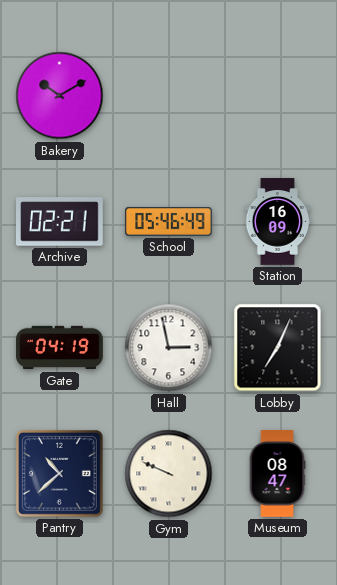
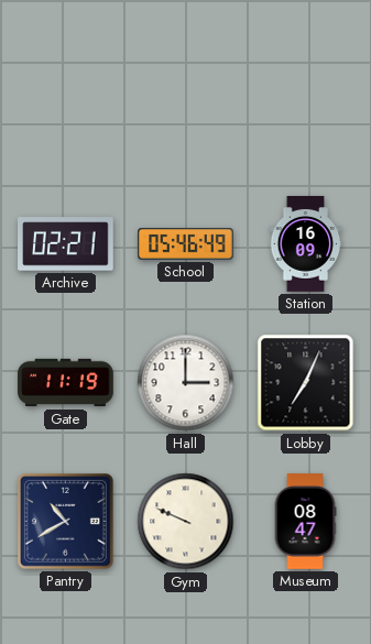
Bakery: 10:10 -> none (60, 96)
Gate: 04:19 -> 11:19 (66, 383)
Hall: 2:58 -> 3:00 (186, 383)
Pantry: 10:38 -> 10:40 (65, 521)
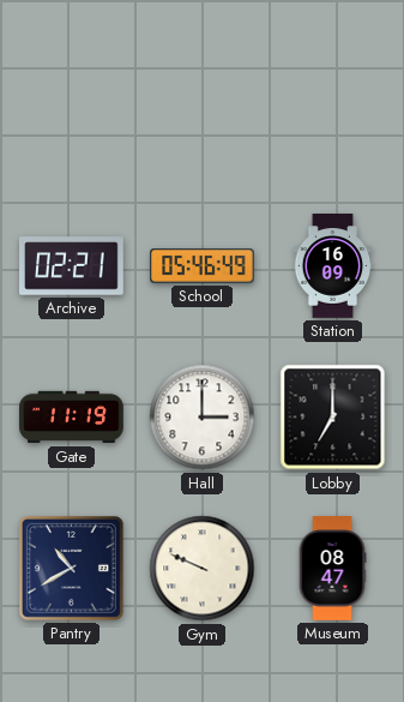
Lobby: 7:04 -> 7:00 (333, 418)
